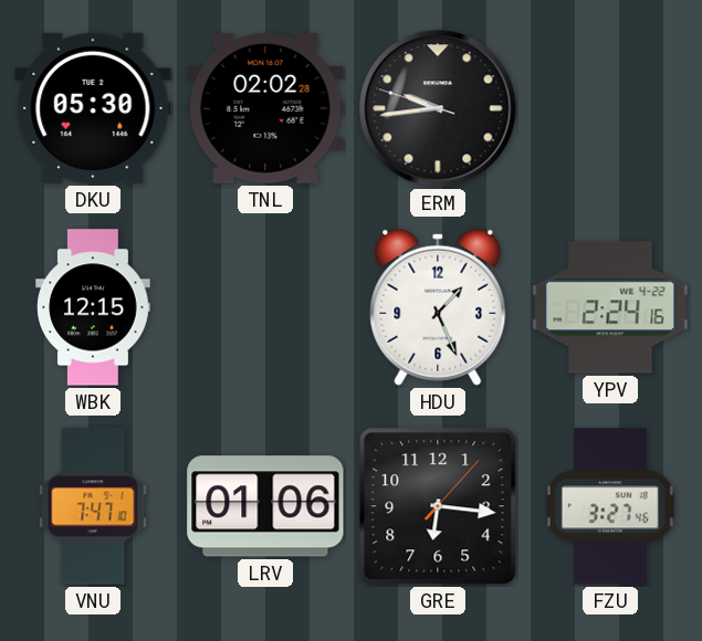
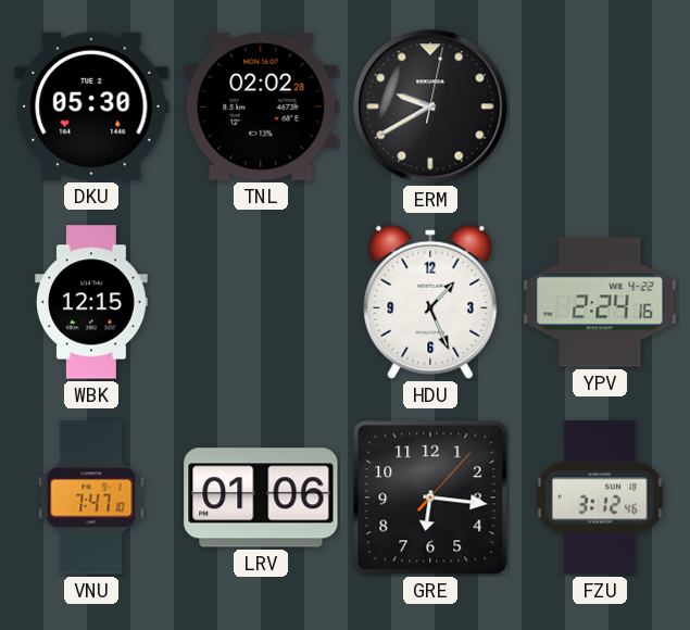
ERM: 9:43 -> 9:40 (430, 106)
FZU: 3:27 -> 3:12 (600, 497)
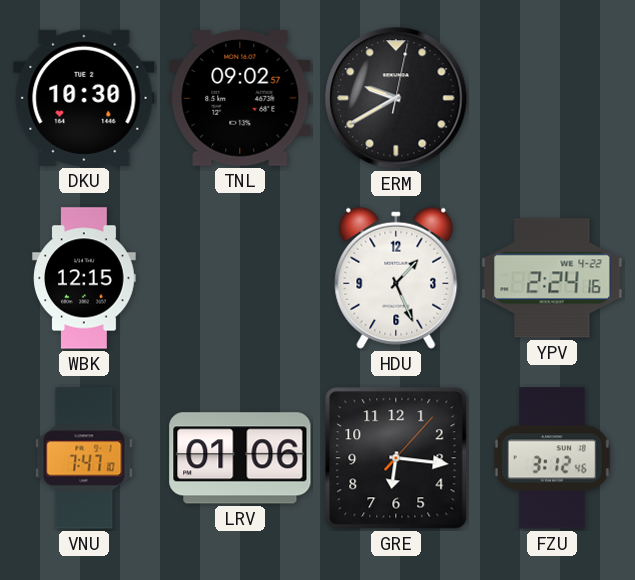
DKU: 05:30 -> 10:30 (84, 98)
TNL: 02:02 -> 09:02 (240, 98)
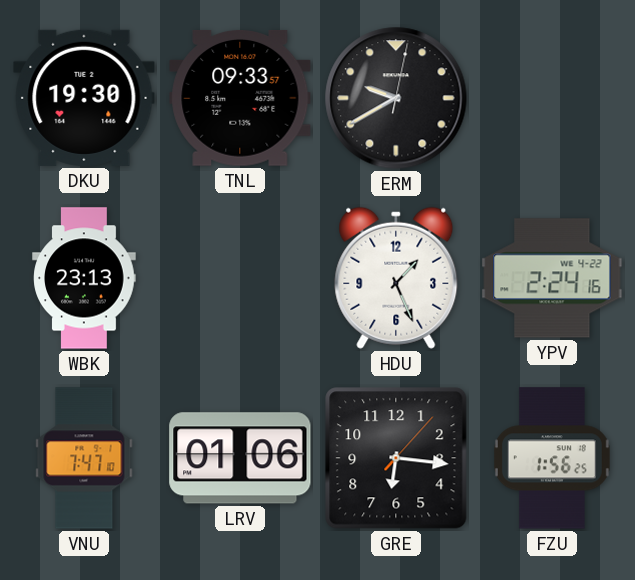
DKU: 10:30 -> 19:30 (84, 98)
TNL: 09:02 -> 09:33 (240, 98)
WBK: 12:15 -> 23:13 (84, 278)
FZU: 3:12 -> 1:56 (552, 458)
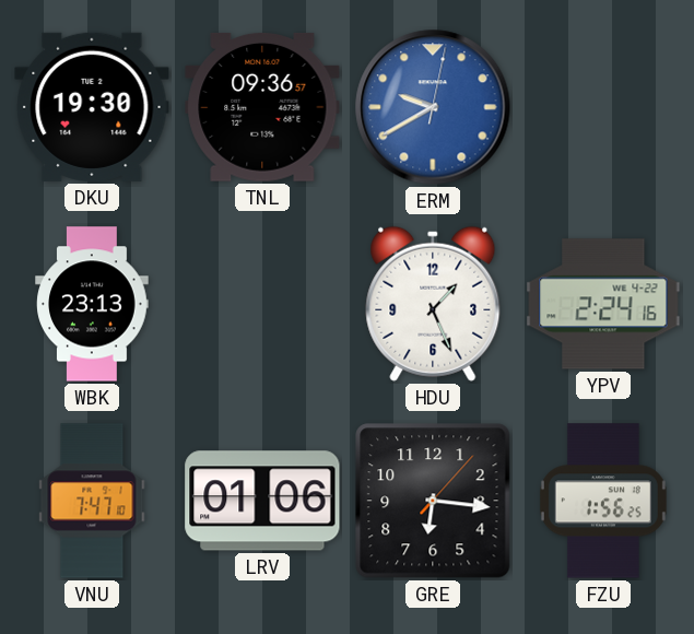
TNL: 09:33 -> 09:36 (262, 107)
ERM dial: black -> blue (433, 107)
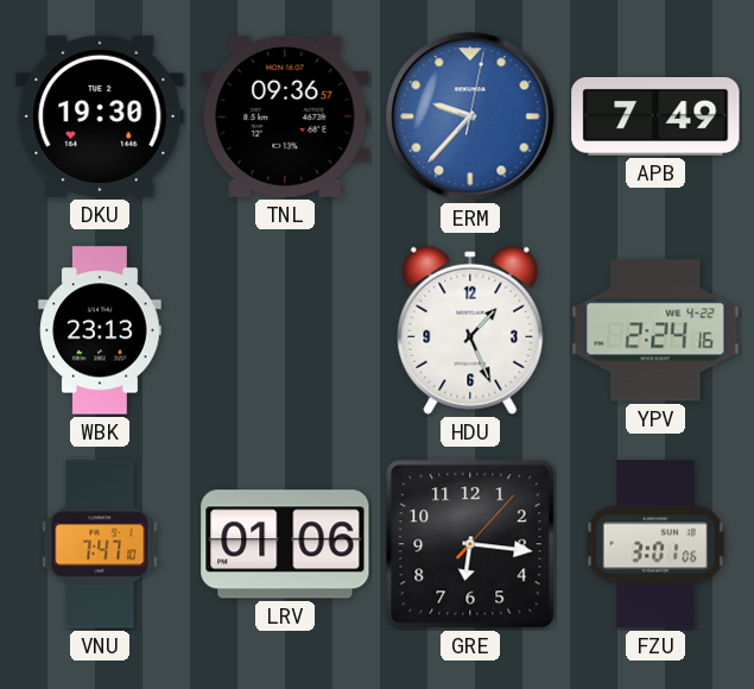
ERM: 9:40 -> 9:37 (470, 116)
APB: none -> 7:49 (655, 116)
FZU: 1:56 -> 3:01 (655, 544)
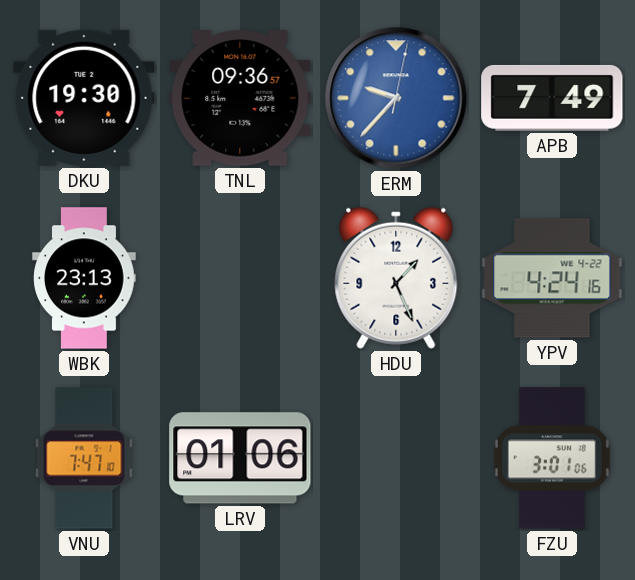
YPV: 2:24 -> 4:24 (552, 278)
GRE: 6:16 -> none (470, 544)
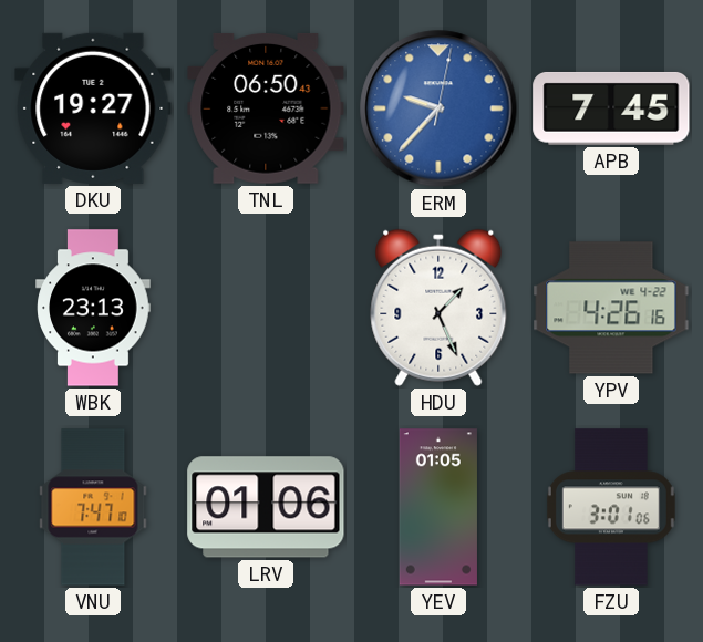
DKU: 19:30 -> 19:27 (93, 108)
TNL: 09:36 -> 06:50 (266, 108)
APB: 7:49 -> 7:45 (611, 108)
YPV: 4:24 -> 4:26 (611, 308)
YEV: none -> 01:05 (438, 507)
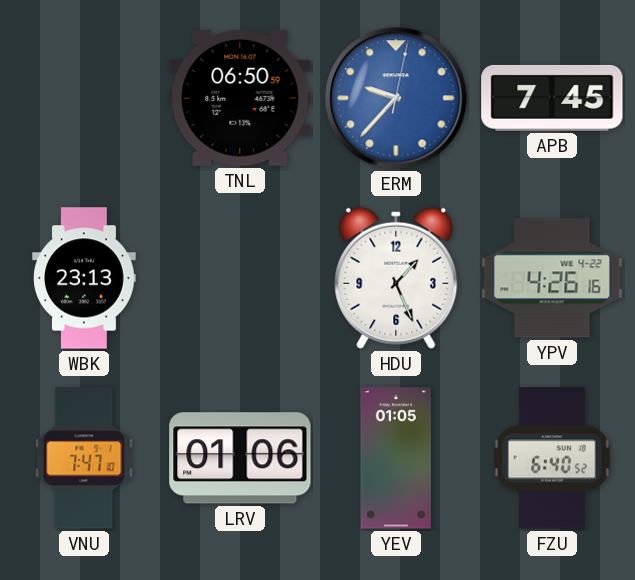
DKU: 19:27 -> none (93, 108)
TNL: 06:50:43 -> 06:50:59 (240, 98)
FZU: 3:01 -> 6:40 (552, 458)
